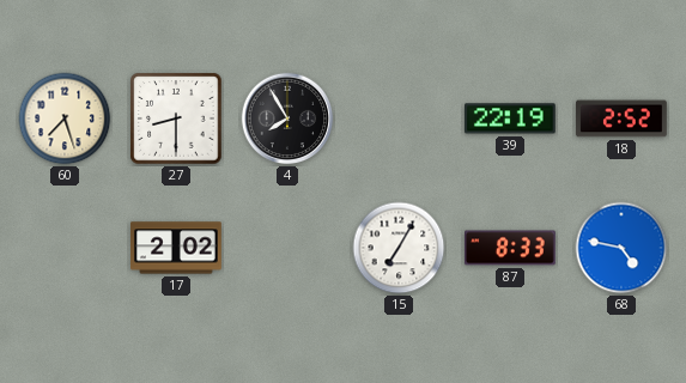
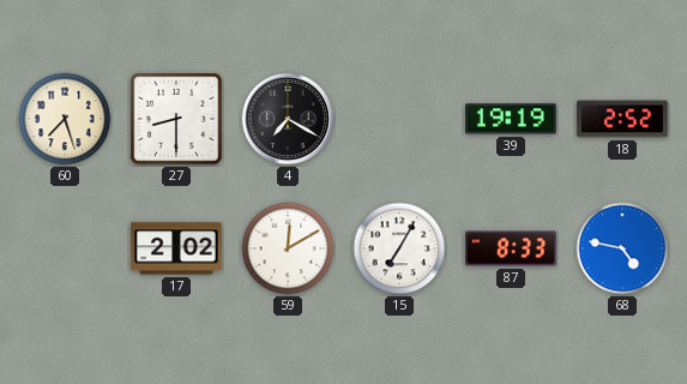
4: 7:55 -> 7:20 (288, 119)
39: 22:19 -> 19:19 (511, 119)
59: none -> 12:10 (288, 248)
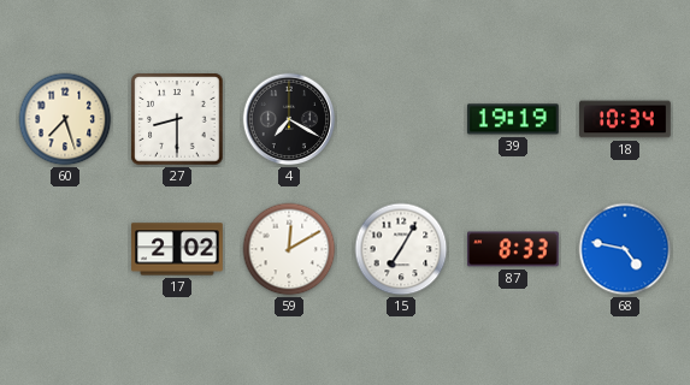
18: 2:52 -> 10:34 (625, 119)
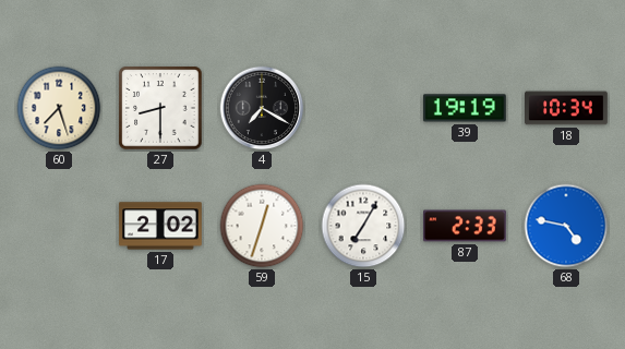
59: 12:10 -> 12:33 (262, 226)
87: 8:33 -> 2:33 (466, 226)
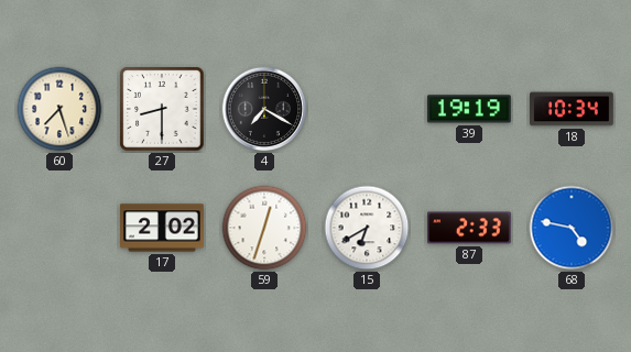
15: 7:05 -> 6:40 (367, 228)
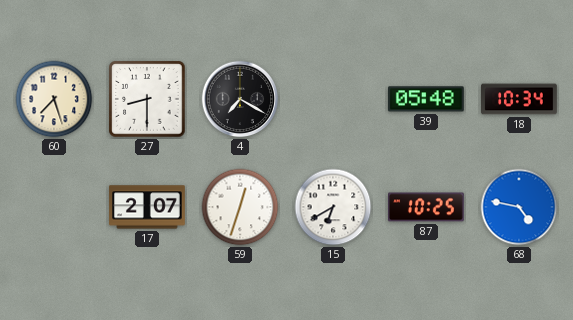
39: 19:19 -> 05:48 (426, 99)
17: 2:02 -> 2:07 (147, 207)
87: 2:33 -> 10:25 (427, 207)
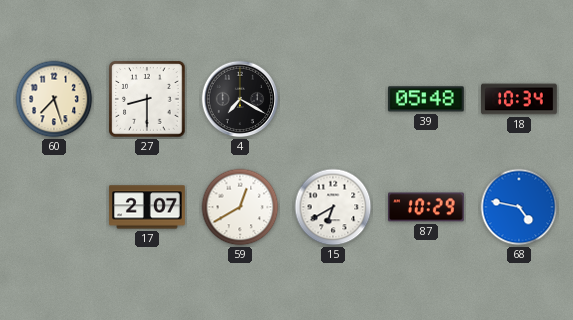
59: 12:33 -> 12:40 (240, 207)
87: 10:25 -> 10:29 (427, 207)
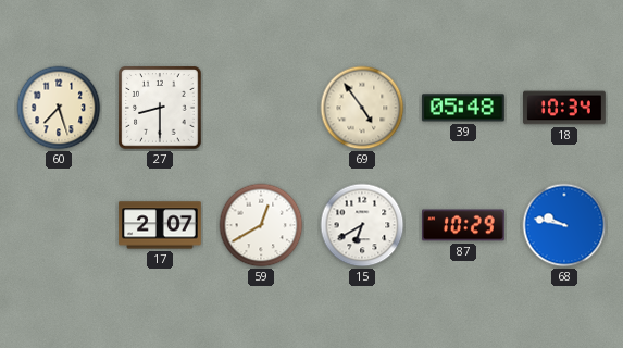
4: 7:20 -> none (240, 99)
69: none -> 4:54 (362, 108)
68: 4:47 -> 9:47 (564, 225)
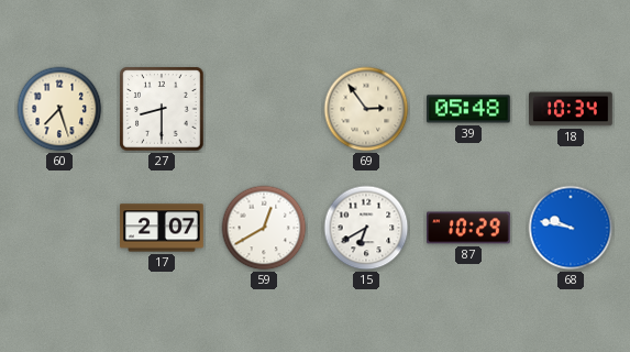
69: 4:54 -> 2:54 (366, 109)
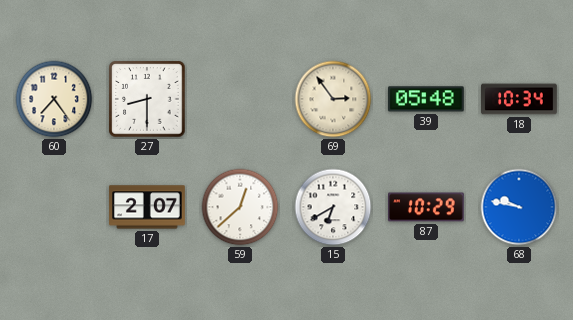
60: 7:27 -> 7:24 (54, 99)
59: 12:40 -> 12:38 (240, 207)
